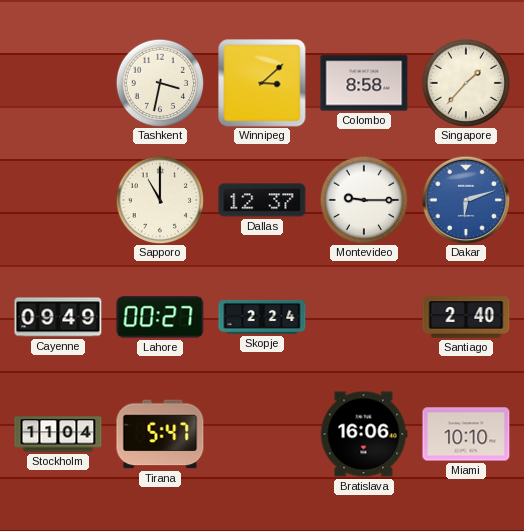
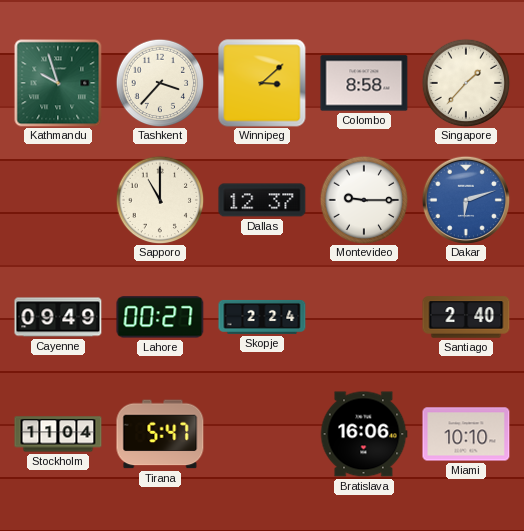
Kathmandu: none -> 9:57 (58, 83)
Tashkent: 3:32 -> 3:37 (160, 83)
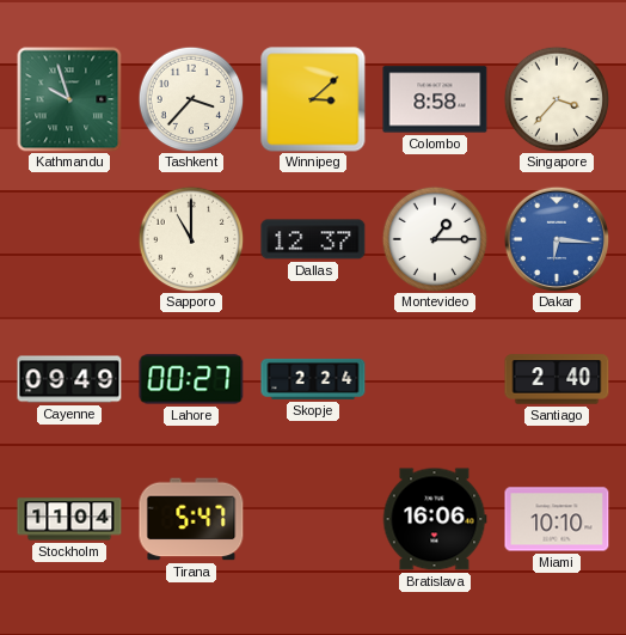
Singapore: 1:37 -> 3:37 (557, 99)
Montevideo: 9:15 -> 1:15 (435, 239)
Dakar: 6:12 -> 6:16 (557, 239)
